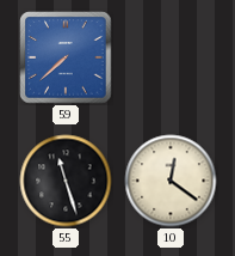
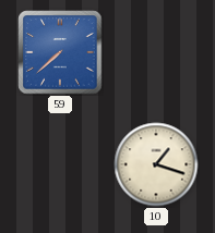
55: 11:27 -> none (66, 181)
10: 12:21 -> 1:18 (156, 164)
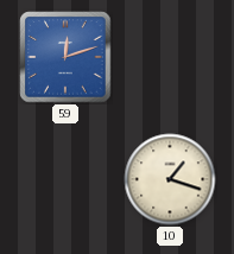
59: 7:38 -> 12:12 (65, 57)
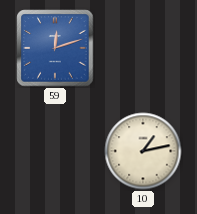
10: 1:18 -> 1:13 (143, 151)
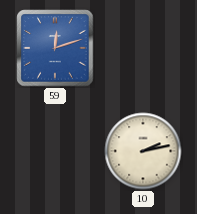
10: 1:13 -> 2:13 (143, 151)
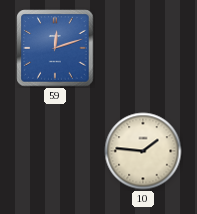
10: 2:13 -> 1:46 (143, 151)
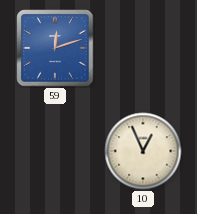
10: 1:46 -> 12:56 (143, 151)
